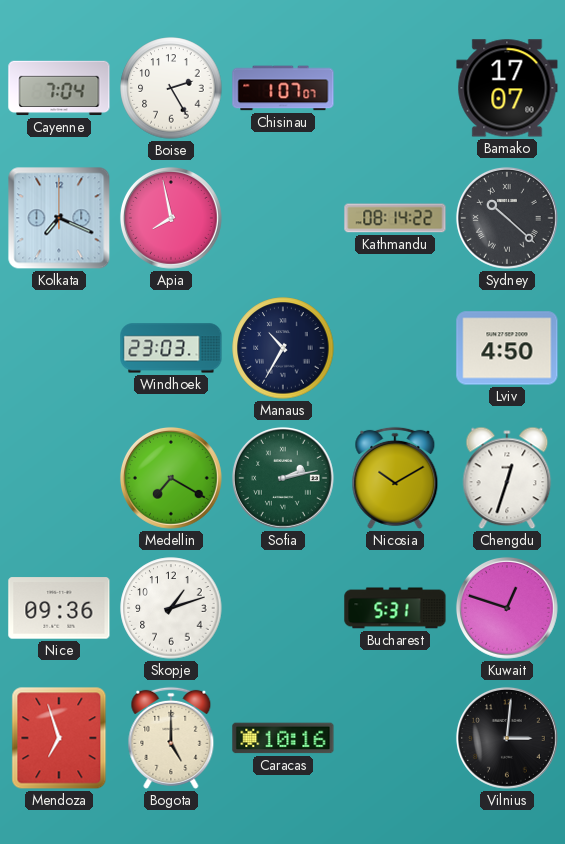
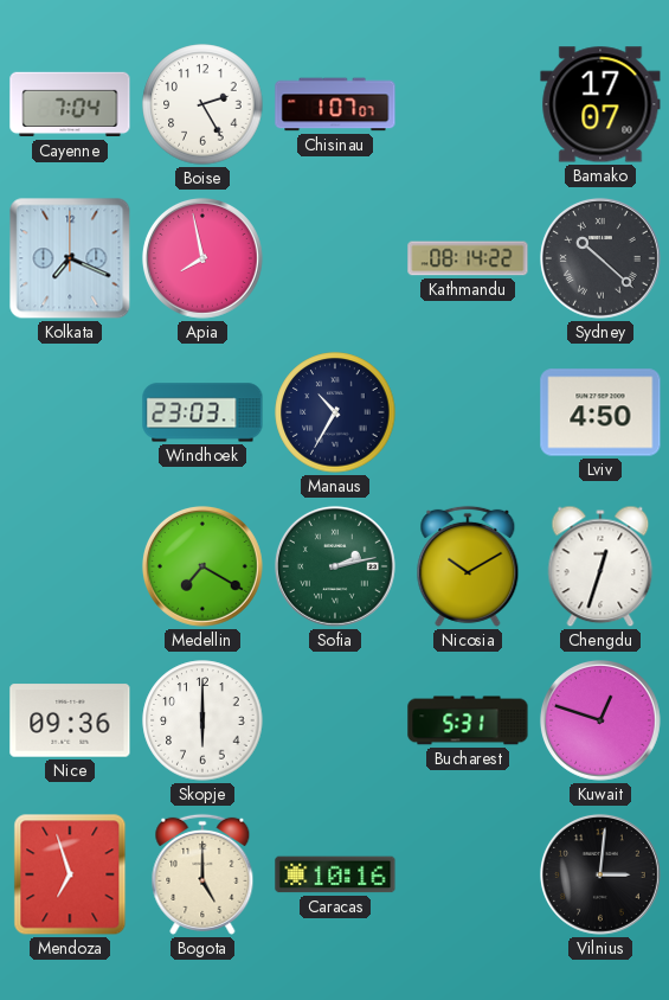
Skopje: 1:12 -> 6:00 (202, 720)
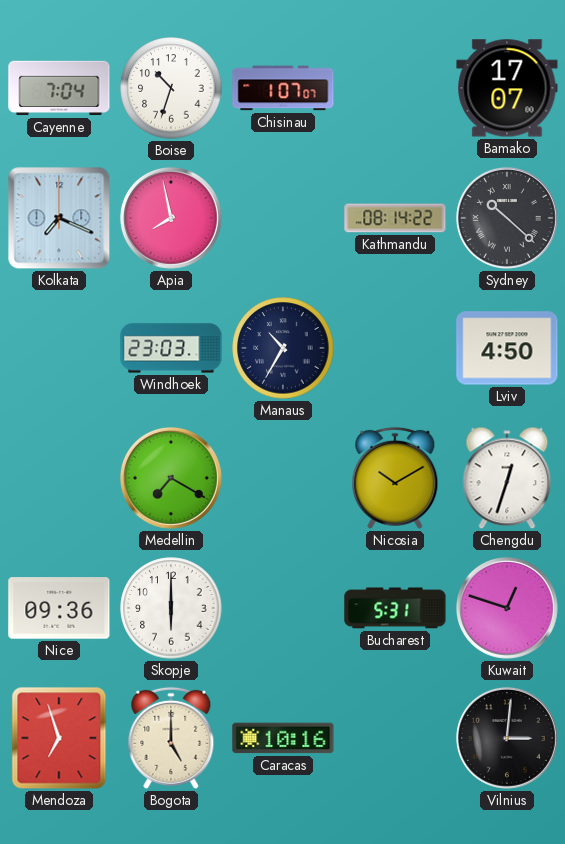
Boise: 2:25 -> 10:33 (171, 88)
Sofia: 2:13 -> none (335, 566)
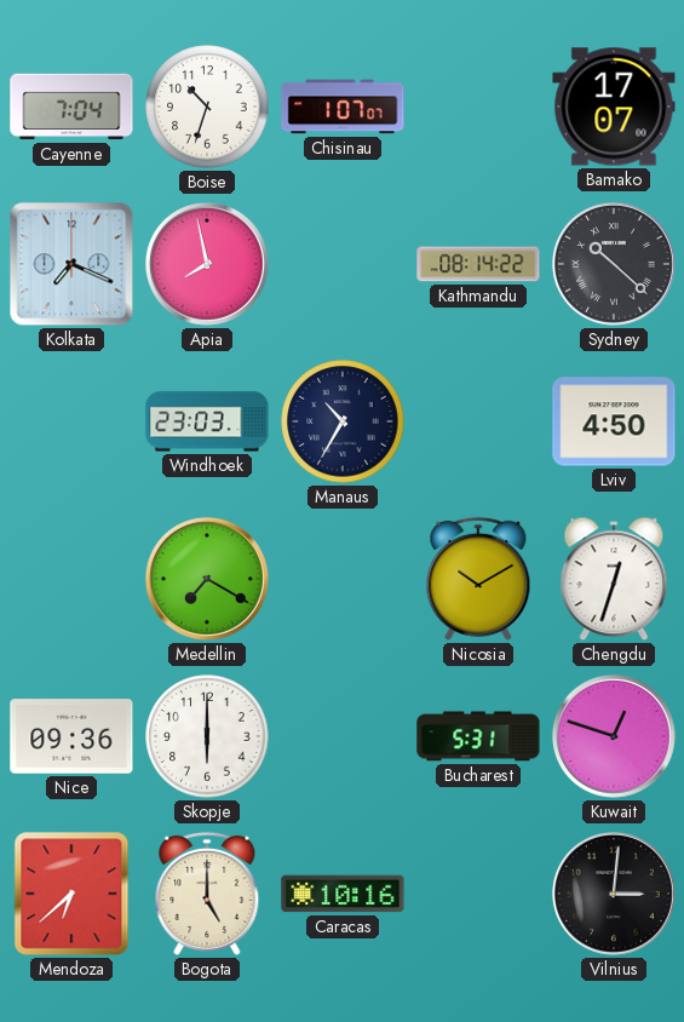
Mendoza: 6:57 -> 6:38 (71, 894)
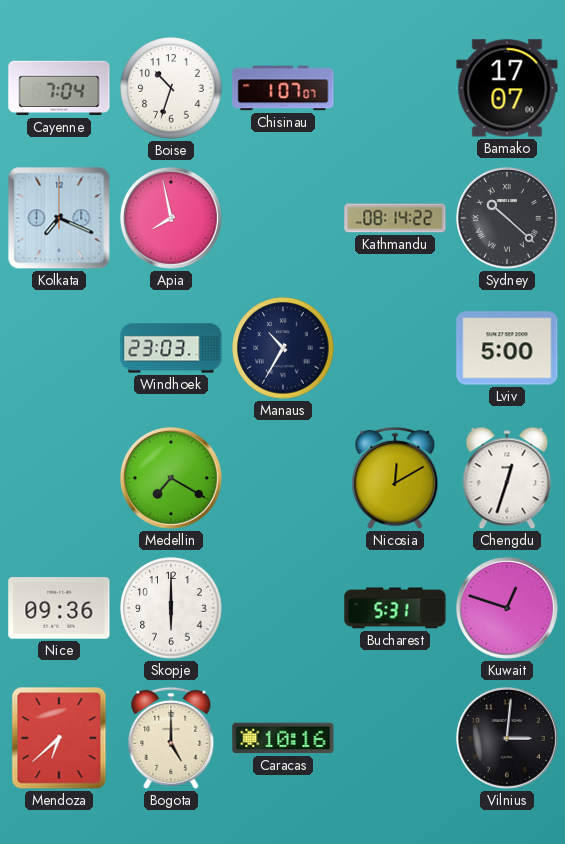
Lviv: 4:50 -> 5:00 (507, 348)
Nicosia: 10:10 -> 12:10 (395, 478)
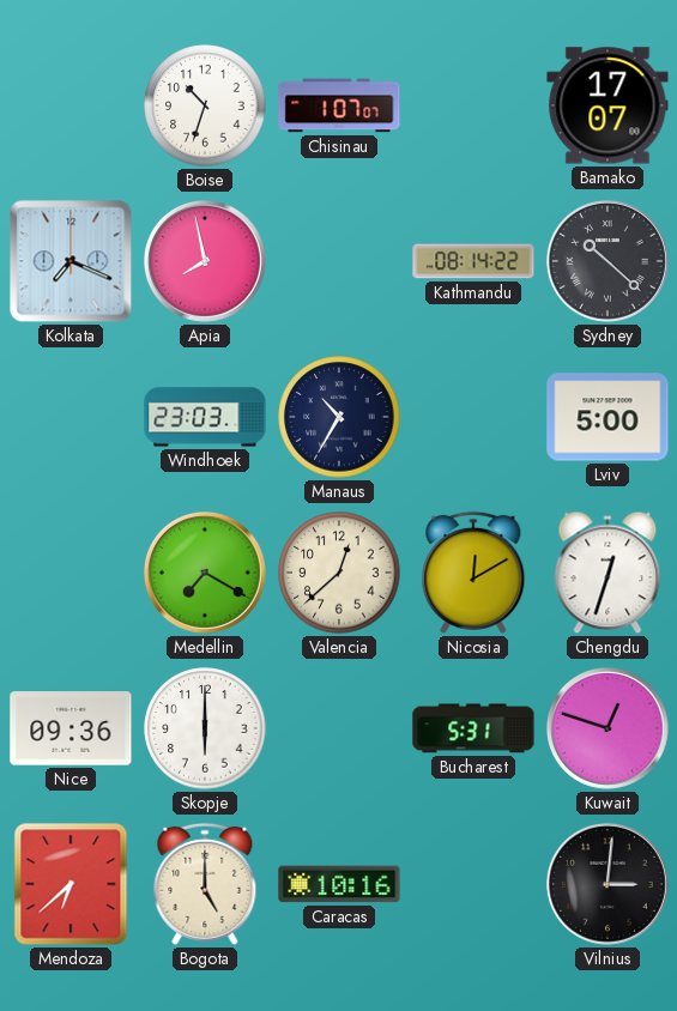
Cayenne: 7:04 -> none (59, 88)
Valencia: none -> 12:38 (339, 573)
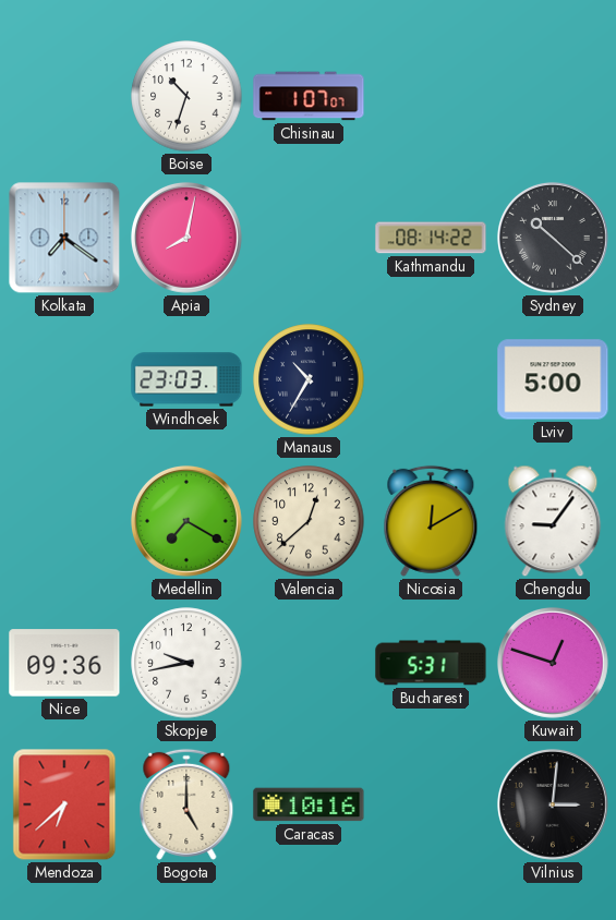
Bamako: 17:07 -> none (608, 105)
Kolkata: 7:19 -> 7:21 (64, 238)
Apia: 7:58 -> 8:02 (186, 238)
Chengdu: 12:33 -> 9:06 (553, 521)
Skopje: 6:00 -> 9:43 (186, 663)
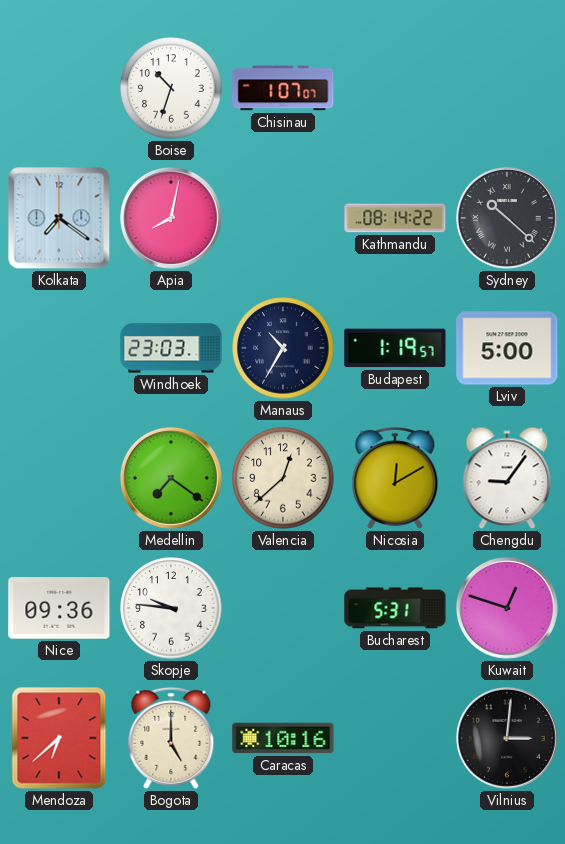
Budapest: none -> 1:19 (395, 348)
Medellin: 7:20 -> 7:21 (171, 478)
Skopje: 9:43 -> 9:46 (171, 608)
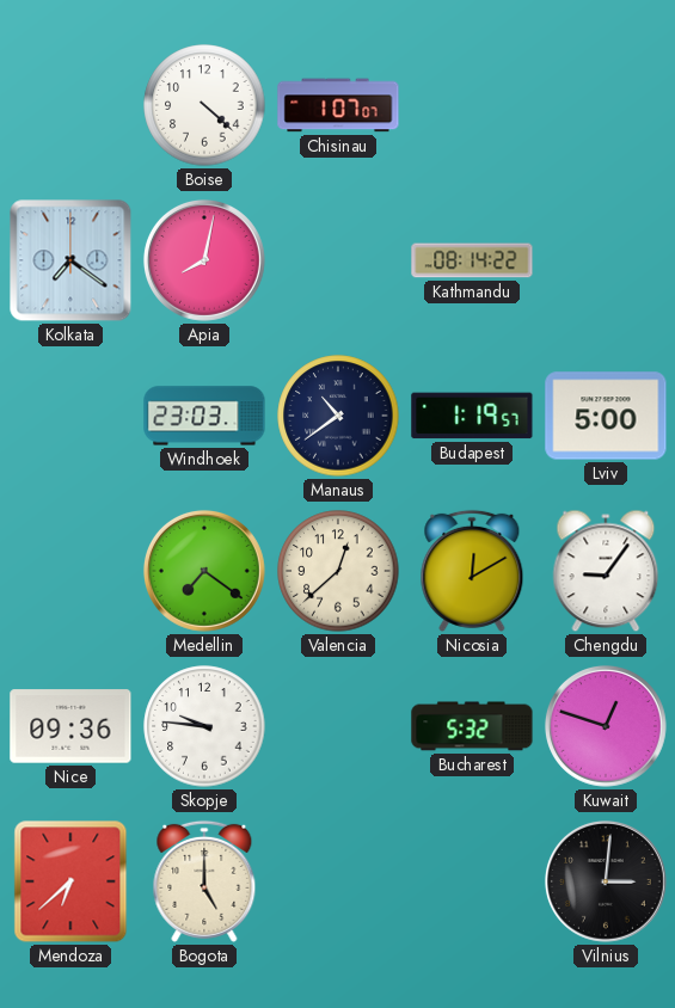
Boise: 10:33 -> 4:22 (204, 105)
Sydney: 10:22 -> none (507, 218)
Manaus: 10:35 -> 10:39 (338, 416)
Bucharest: 5:31 -> 5:32 (472, 726)
Caracas: 10:16 -> none (283, 738)
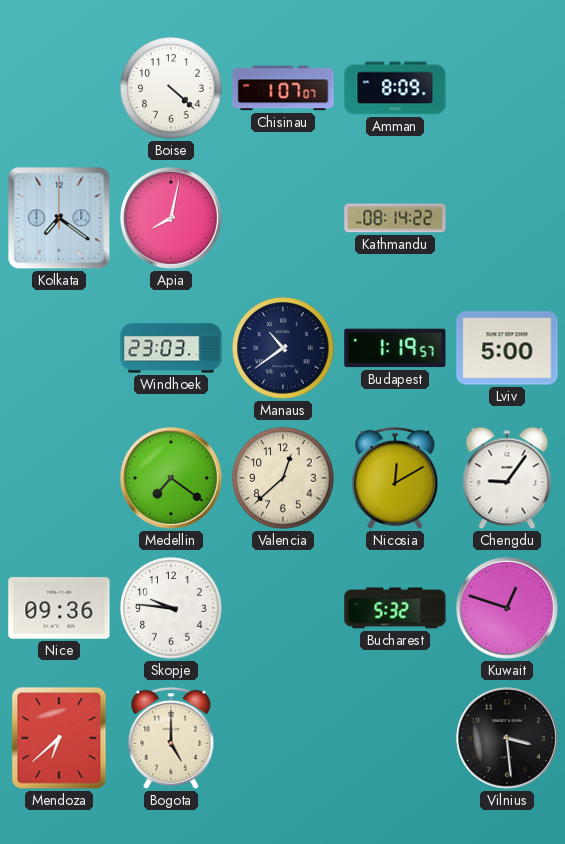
Amman: none -> 8:09 (395, 88)
Vilnius: 3:01 -> 3:29 (507, 738)
